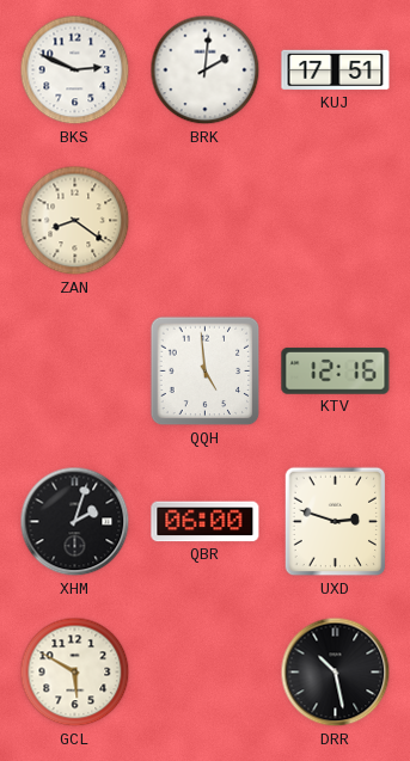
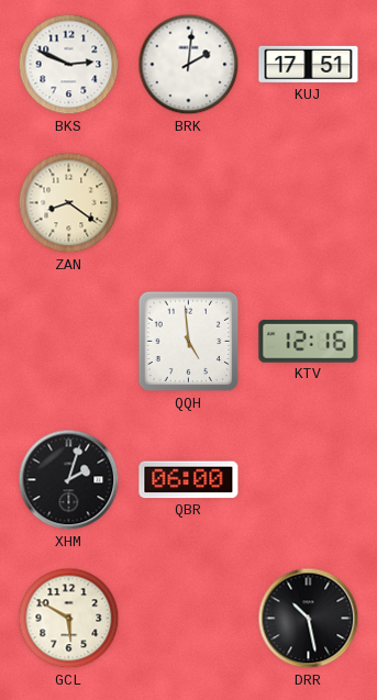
UXD: 2:48 -> none (336, 522)
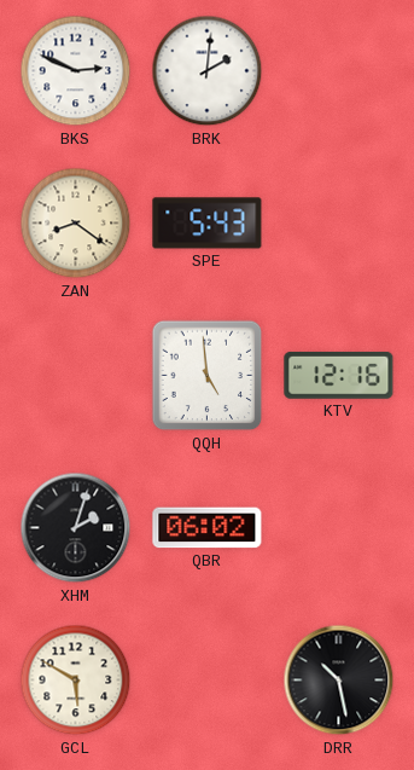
KUJ: 17:51 -> none (309, 65)
SPE: none -> 5:43 (208, 224)
QBR: 06:00 -> 06:02 (208, 528)
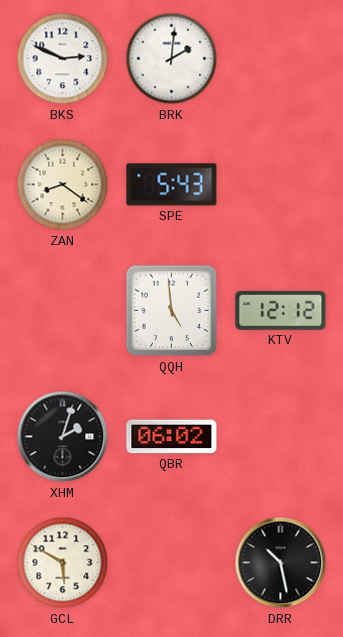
KTV: 12:16 -> 12:12 (281, 310)
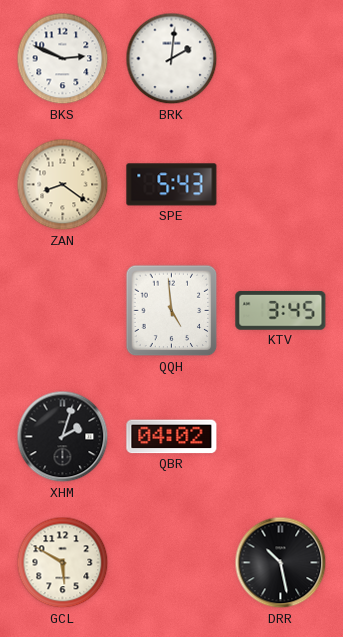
KTV: 12:12 -> 3:45 (281, 310)
QBR: 06:02 -> 04:02 (172, 437)
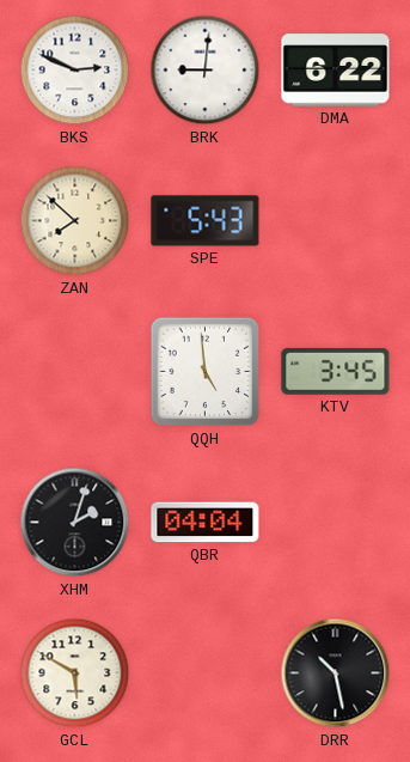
BRK: 2:01 -> 9:01 (206, 71)
DMA: none -> 6:22 (336, 71)
ZAN: 8:21 -> 7:52 (75, 221)
QBR: 04:02 -> 04:04 (206, 523)
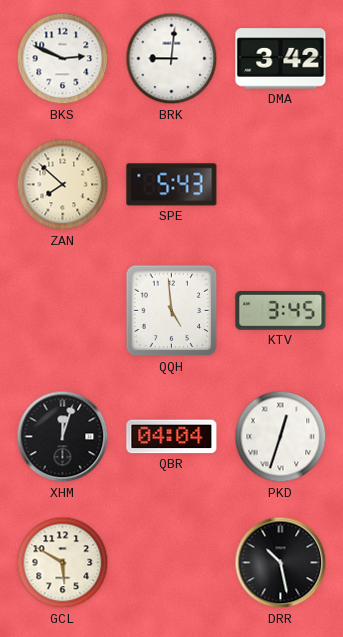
DMA: 6:22 -> 3:42 (281, 59)
XHM: 2:03 -> 12:03 (63, 437)
PKD: none -> 12:33 (281, 437)
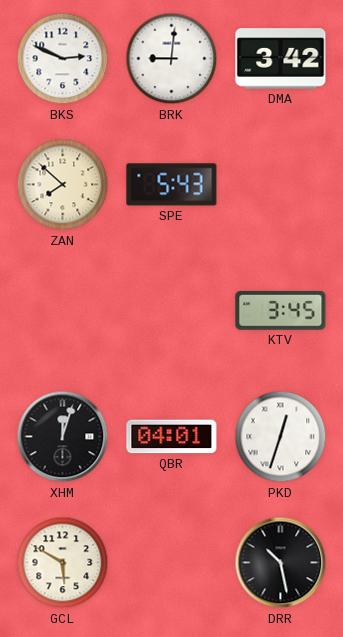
QQH: 4:59 -> none (172, 311)
QBR: 04:04 -> 04:01 (172, 437)
